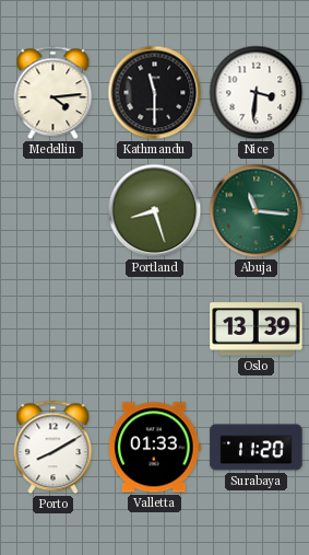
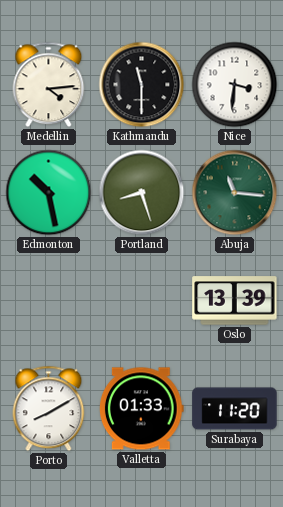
Edmonton: none -> 10:28 (49, 193)
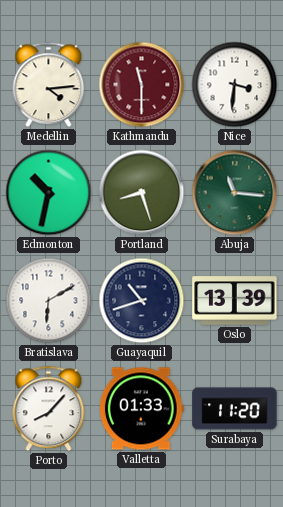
Kathmandu dial: black -> burgundy (142, 85)
Edmonton: 10:28 -> 10:32 (49, 193)
Bratislava: none -> 6:10 (49, 301)
Guayaquil: none -> 10:42 (142, 301)
Porto: 8:10 -> 8:07 (49, 409)
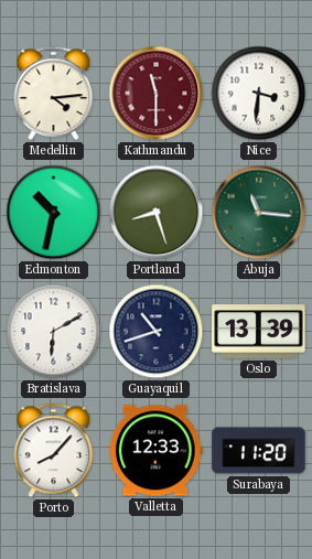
Valletta: 01:33 -> 12:33 (155, 451)
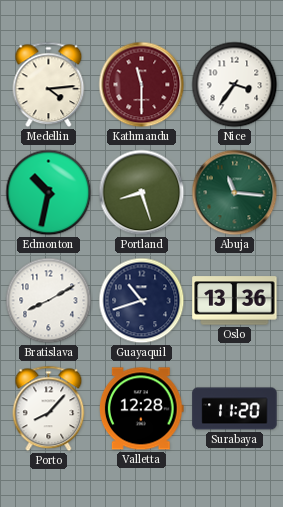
Nice: 3:31 -> 3:36 (235, 85)
Bratislava: 6:10 -> 8:10 (49, 301)
Oslo: 13:39 -> 13:36 (235, 301)
Valletta: 12:33 -> 12:28 (141, 409)
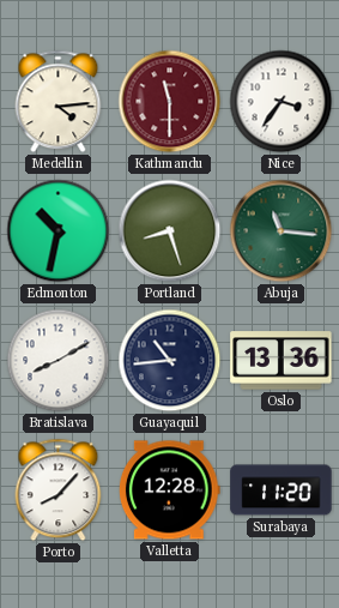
Guayaquil: 10:42 -> 10:44 (170, 361)
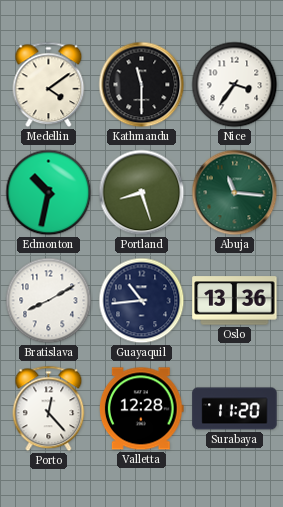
Medellin: 4:14 -> 4:09 (49, 85)
Kathmandu dial: burgundy -> black (142, 85)
Porto: 8:07 -> 12:23 (49, 409)
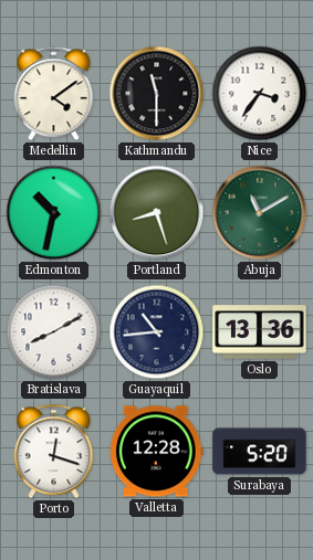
Abuja: 11:16 -> 11:10 (260, 213)
Porto: 12:23 -> 12:18 (54, 452)
Surabaya: 11:20 -> 5:20 (260, 452)
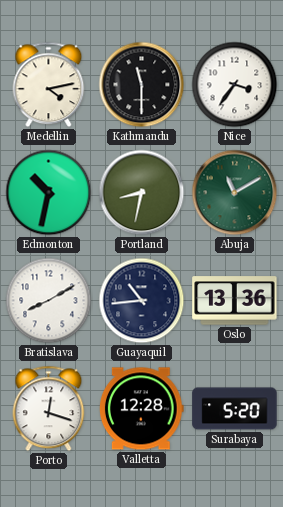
Medellin: 4:09 -> 4:13 (49, 85)
Portland: 8:27 -> 8:32 (142, 193)
